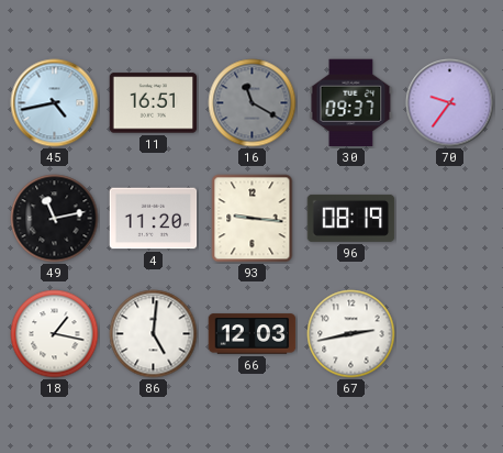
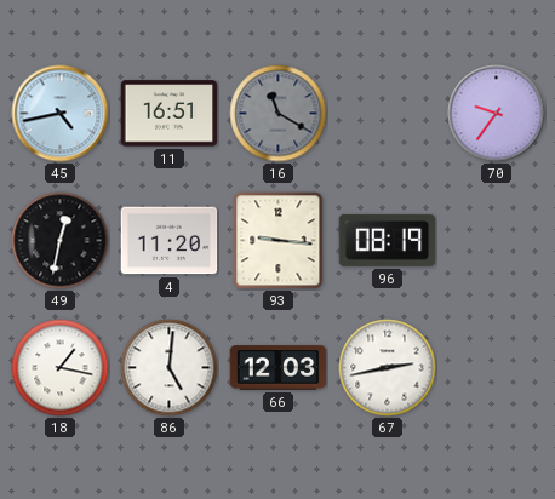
30: 09:37 -> none (351, 103)
49: 11:13 -> 12:32 (61, 241)
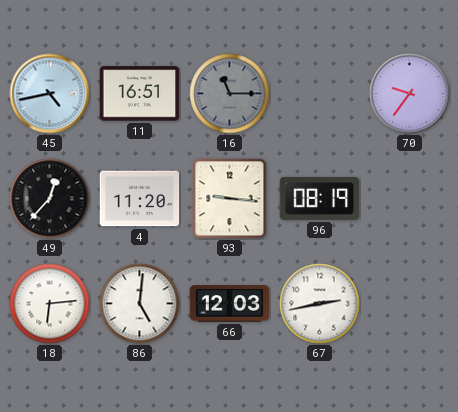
16: 11:20 -> 11:15 (230, 94)
49: 12:32 -> 12:37 (50, 199)
18: 1:17 -> 6:14 (50, 304)
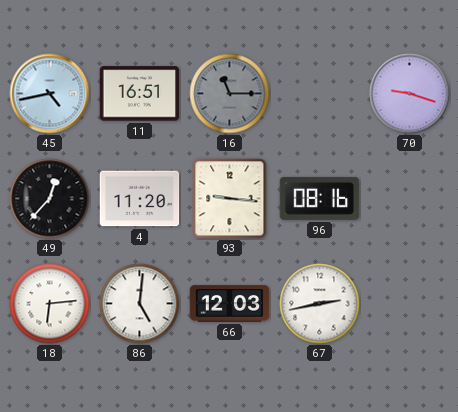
70: 9:36 -> 9:18 (410, 94)
96: 08:19 -> 08:16 (320, 198)
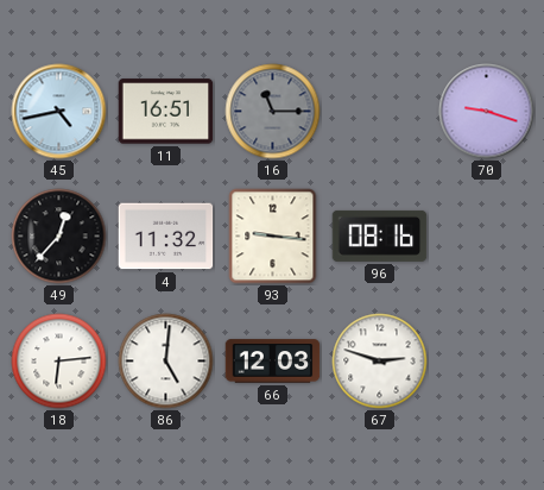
4: 11:20 -> 11:32 (166, 237)
67: 2:43 -> 2:48 (380, 362)
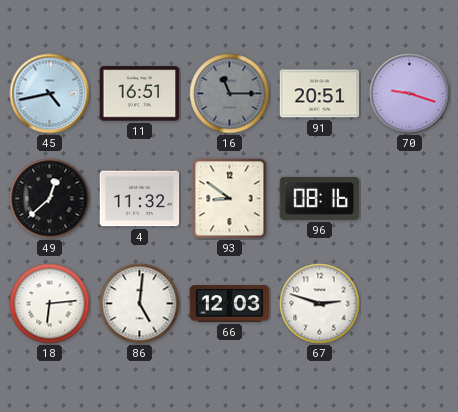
91: none -> 20:51 (320, 94)
49: 12:37 -> 12:38 (50, 199)
93: 9:16 -> 8:51 (230, 199)
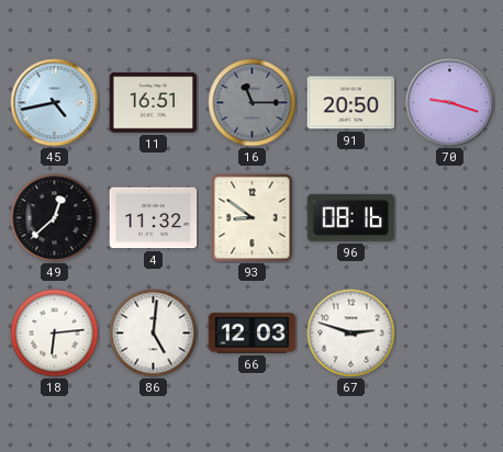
91: 20:51 -> 20:50 (351, 103)
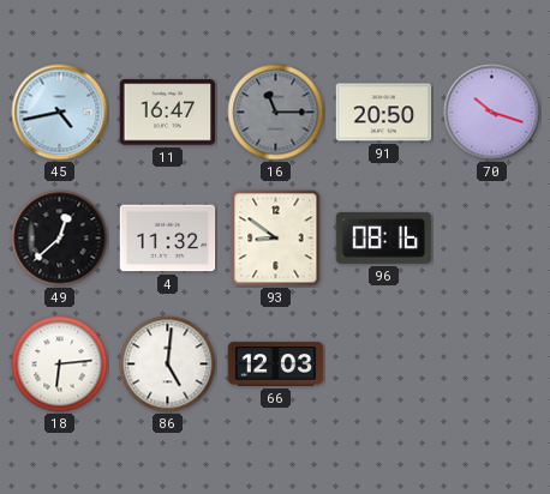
11: 16:51 -> 16:47 (168, 113)
70: 9:18 -> 10:18 (492, 113)
67: 2:48 -> none (351, 334)
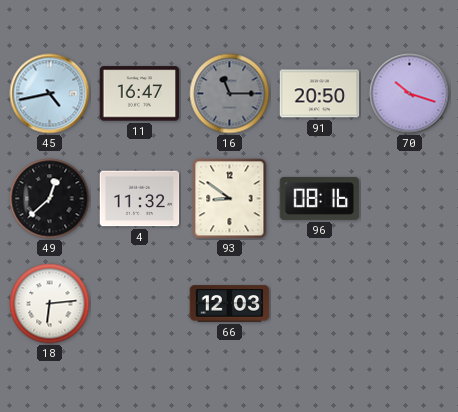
86: 5:01 -> none (168, 365)
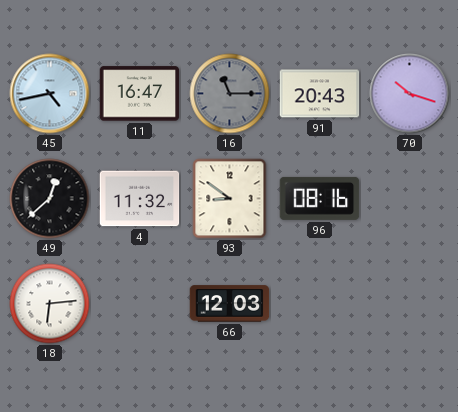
91: 20:50 -> 20:43 (320, 94)
